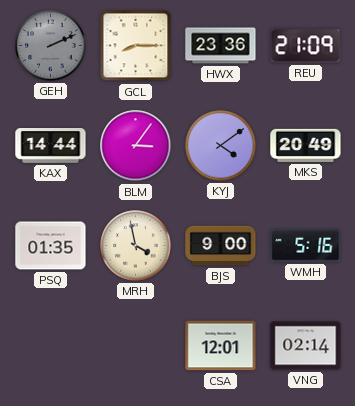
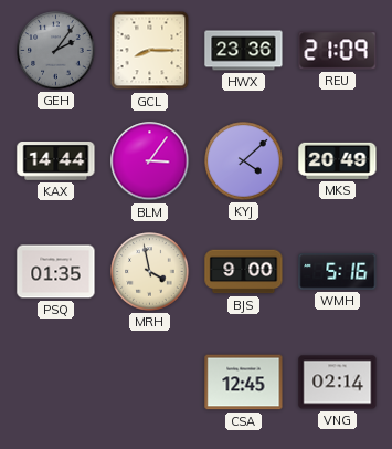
GEH: 2:11 -> 2:06 (56, 51)
KYJ: 4:09 -> 4:08 (244, 161)
CSA: 12:01 -> 12:45 (244, 383)
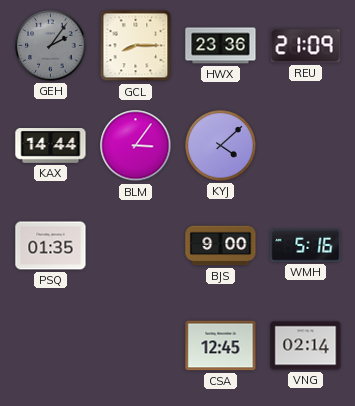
MKS: 20:49 -> none (338, 160)
MRH: 3:58 -> none (150, 272)
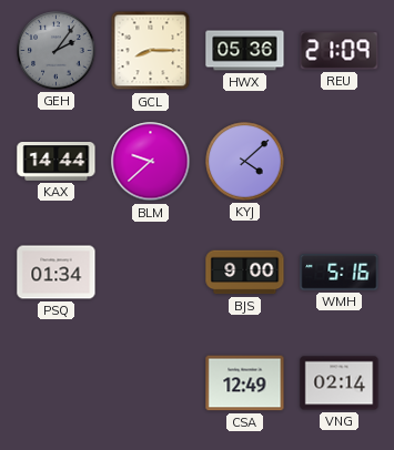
HWX: 23:36 -> 05:36 (245, 51)
BLM: 3:06 -> 9:38 (151, 162)
PSQ: 01:35 -> 01:34 (57, 273)
CSA: 12:45 -> 12:49 (245, 383)
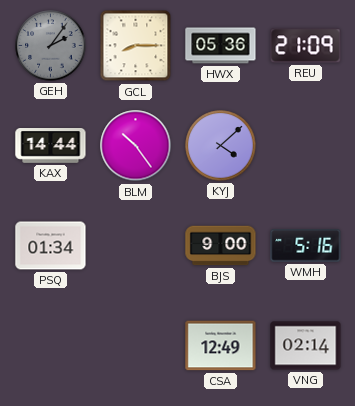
BLM: 9:38 -> 10:24 (136, 146)
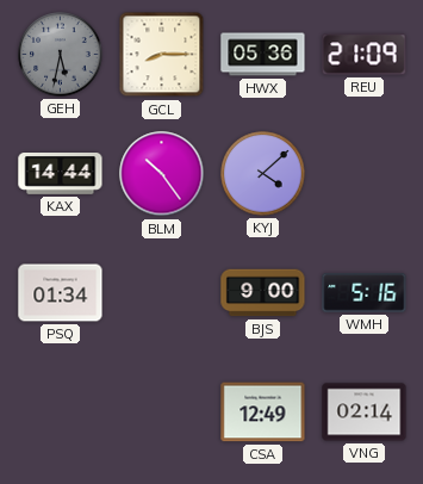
GEH: 2:06 -> 5:32 (61, 55)
